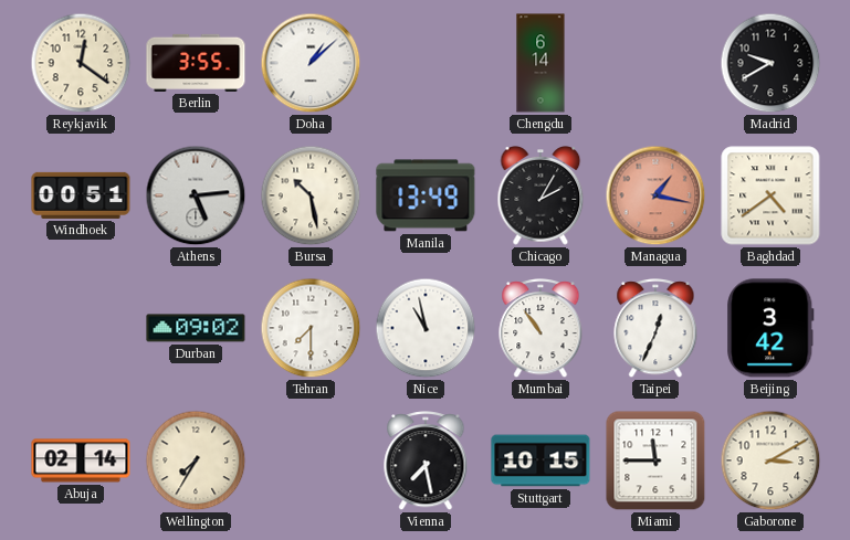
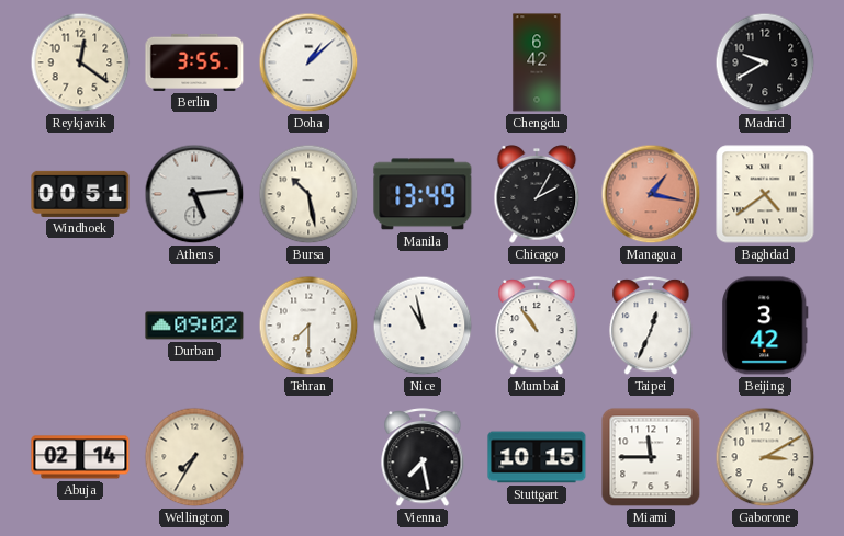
Chengdu: 6:14 -> 6:42 (537, 62)
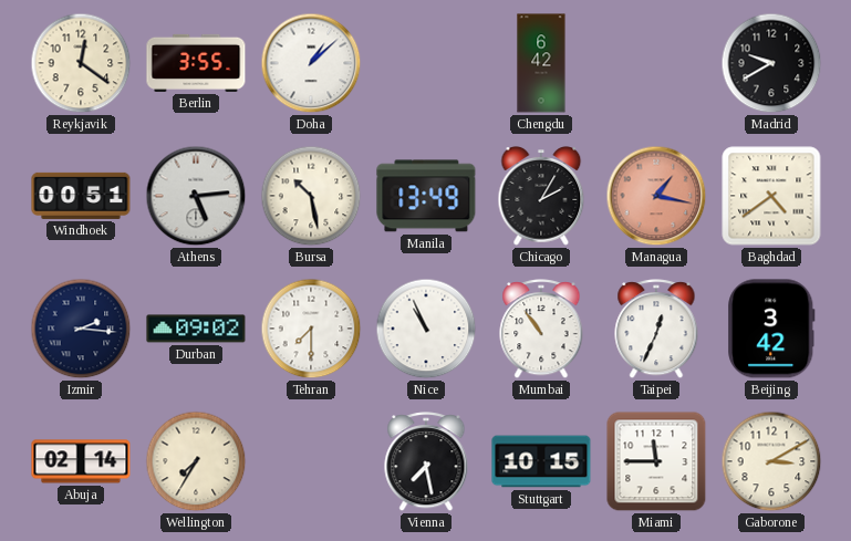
Izmir: none -> 2:16 (81, 329)
Nice: 10:58 -> 10:56 (426, 329)
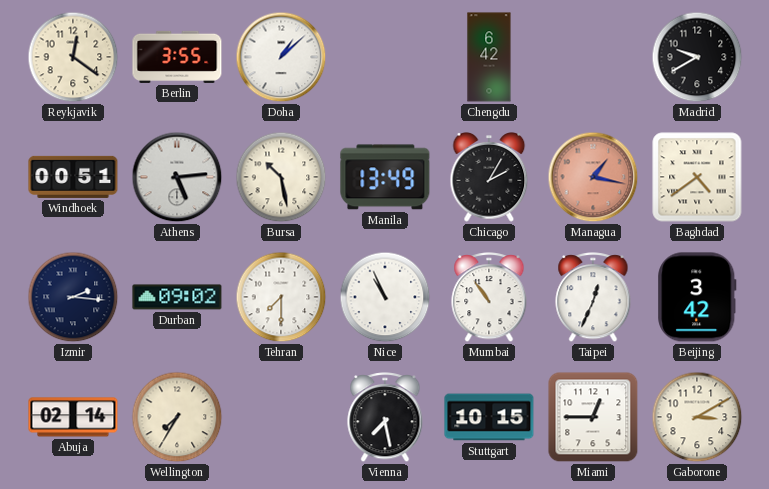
Miami: 11:45 -> 12:45 (593, 417)
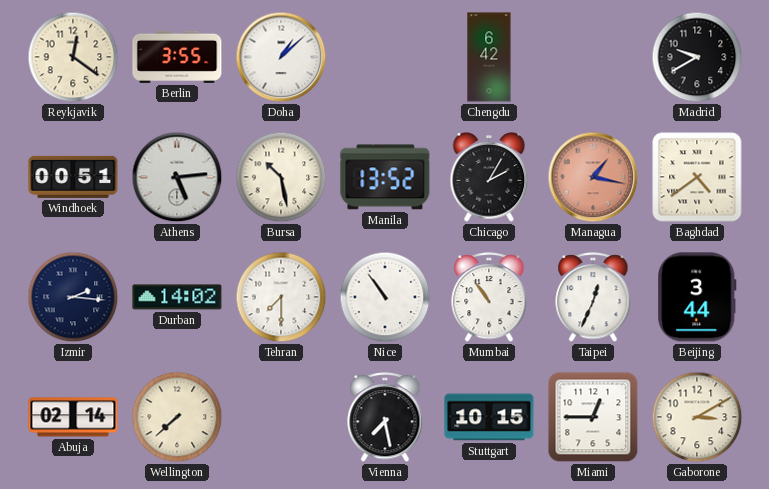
Manila: 13:49 -> 13:52 (385, 177)
Durban: 09:02 -> 14:02 (177, 297)
Nice: 10:56 -> 10:54 (385, 297)
Beijing: 3:42 -> 3:44 (697, 297)
Wellington: 7:35 -> 7:38 (177, 417)
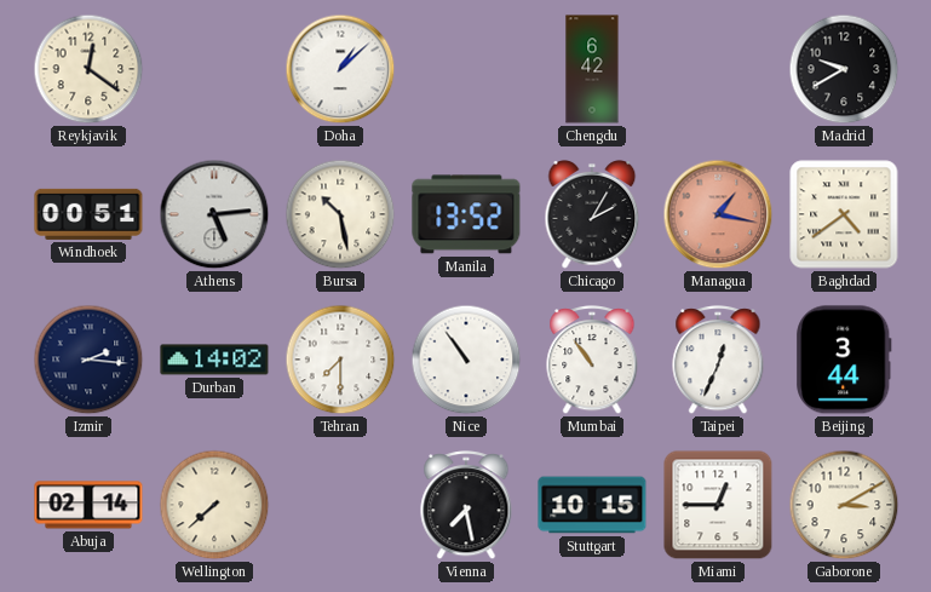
Berlin: 3:55 -> none (177, 57)
